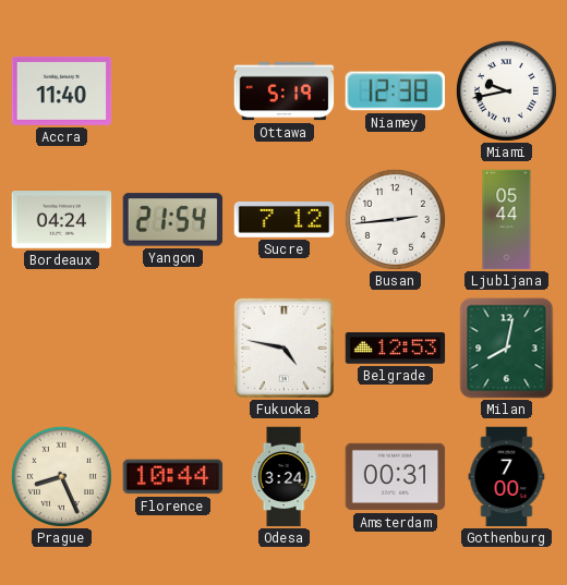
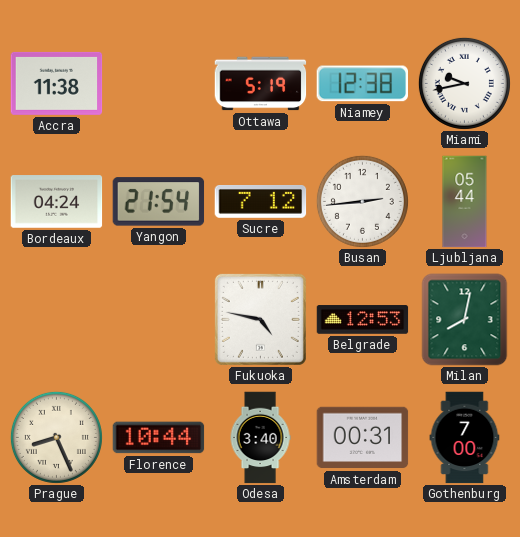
Accra: 11:40 -> 11:38 (57, 83)
Odesa: 3:24 -> 3:40 (260, 438)
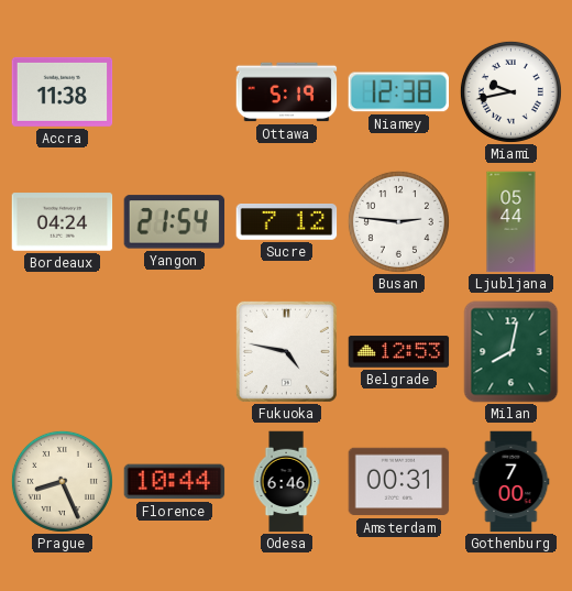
Busan: 2:44 -> 2:46 (398, 221)
Odesa: 3:40 -> 6:46 (286, 482)
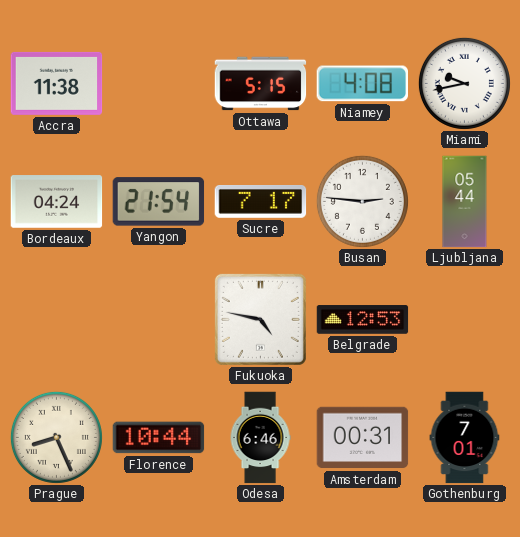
Ottawa: 5:19 -> 5:15 (261, 84)
Niamey: 12:38 -> 4:08 (362, 84)
Sucre: 7:12 -> 7:17 (261, 202)
Milan: 8:02 -> none (512, 352)
Gothenburg: 7:00 -> 7:01 (465, 438)
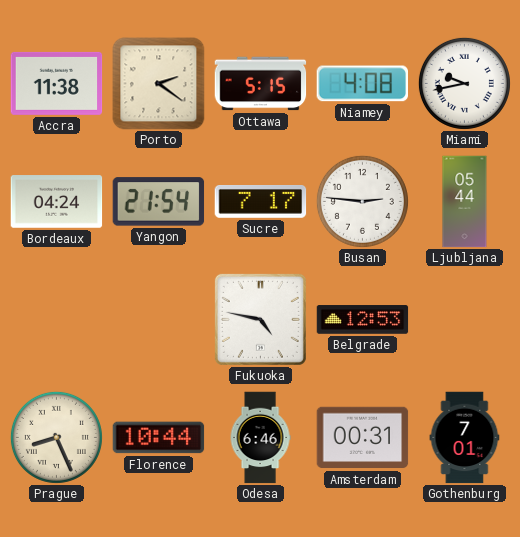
Porto: none -> 2:21 (159, 84)
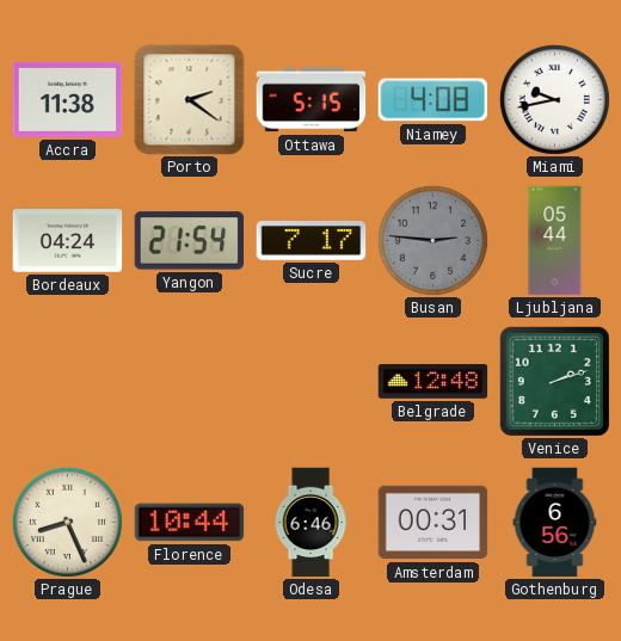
Busan dial: white -> grey (432, 240)
Fukuoka: 4:47 -> none (260, 319)
Belgrade: 12:53 -> 12:48 (434, 382)
Venice: none -> 2:12 (554, 381)
Gothenburg: 7:01 -> 6:56 (555, 523)
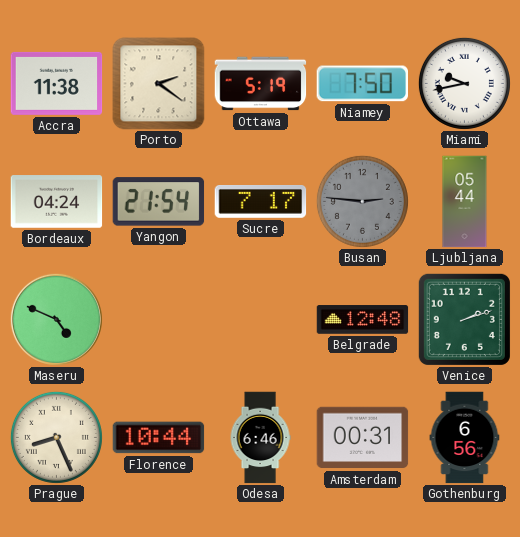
Ottawa: 5:15 -> 5:19 (261, 84)
Niamey: 4:08 -> 7:50 (362, 84)
Maseru: none -> 4:49 (56, 319)
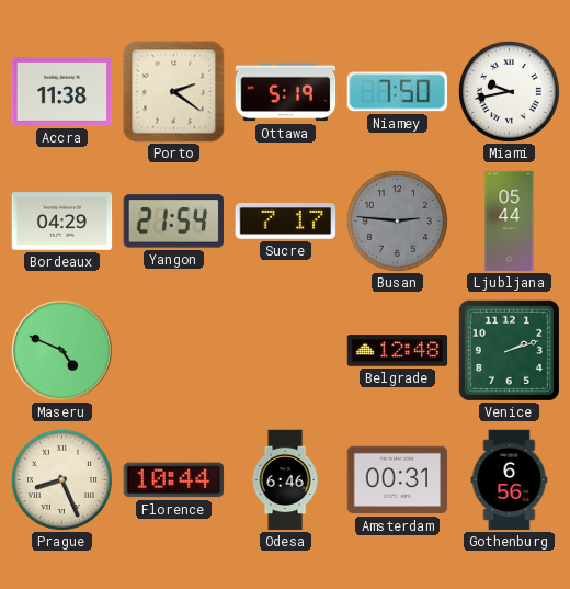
Bordeaux: 04:24 -> 04:29 (62, 222)
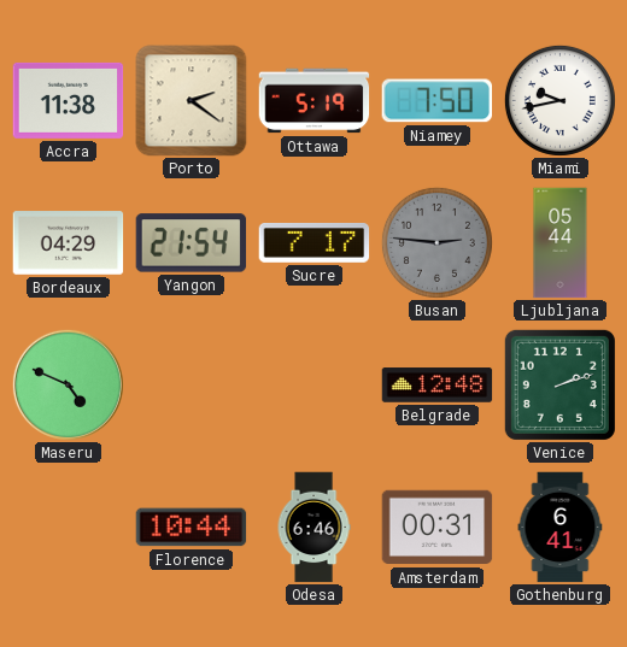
Prague: 8:26 -> none (61, 479)
Gothenburg: 6:56 -> 6:41 (561, 528)
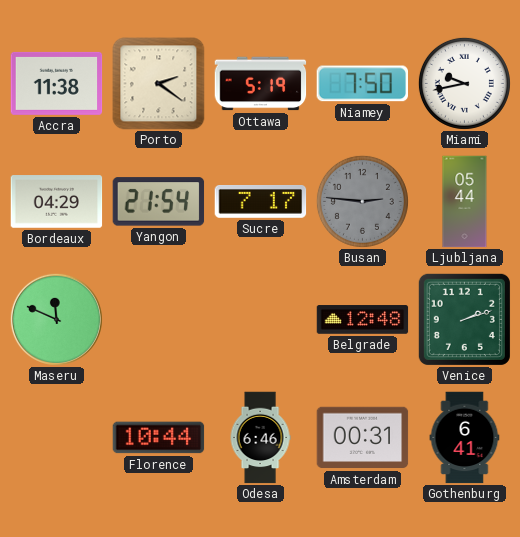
Maseru: 4:49 -> 11:49 (56, 319)
